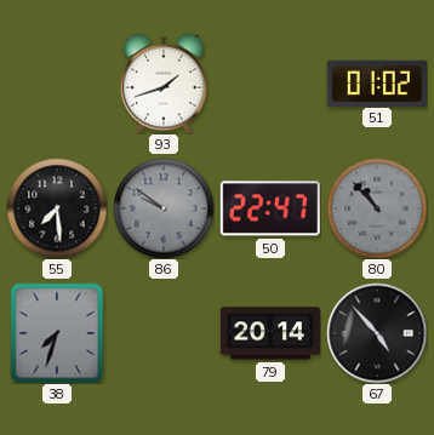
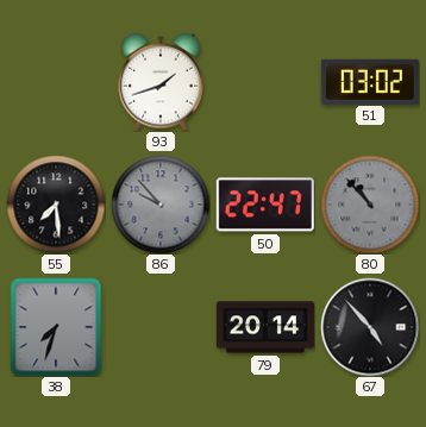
51: 01:02 -> 03:02 (370, 81)
86: 9:51 -> 9:53 (161, 205)
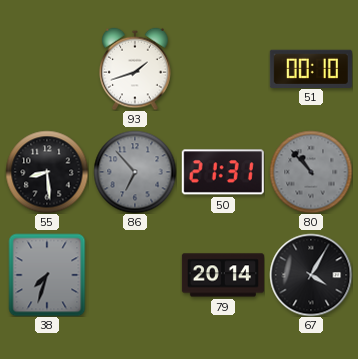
51: 03:02 -> 00:10 (311, 68)
55: 7:29 -> 8:29 (47, 172)
86: 9:53 -> 6:53 (135, 172)
50: 22:47 -> 21:31 (223, 172)
67: 4:53 -> 4:05 (311, 275)
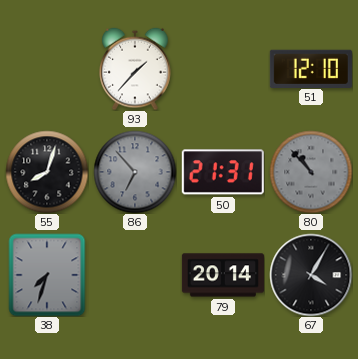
93: 1:42 -> 1:37 (135, 69)
51: 00:10 -> 12:10 (311, 68)
55: 8:29 -> 8:03 (47, 172)
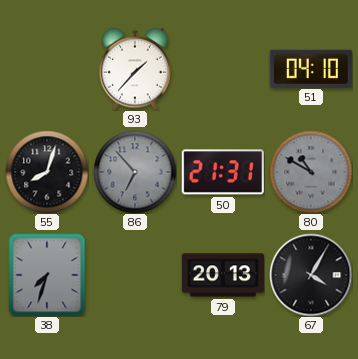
51: 12:10 -> 04:10 (311, 68)
80: 10:53 -> 10:50 (311, 172)
79: 20:14 -> 20:13 (223, 275)
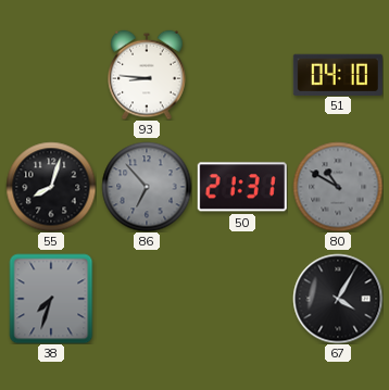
93: 1:37 -> 8:46 (147, 75)
79: 20:13 -> none (223, 275)
